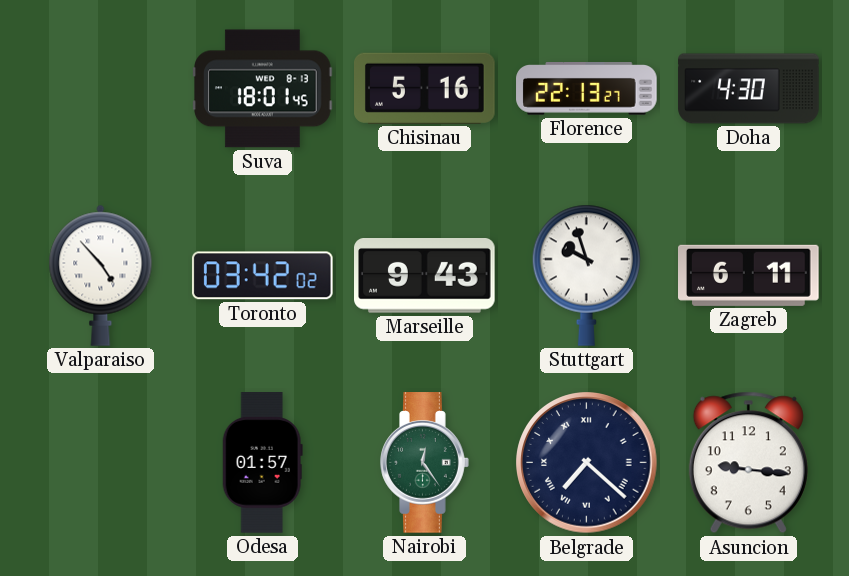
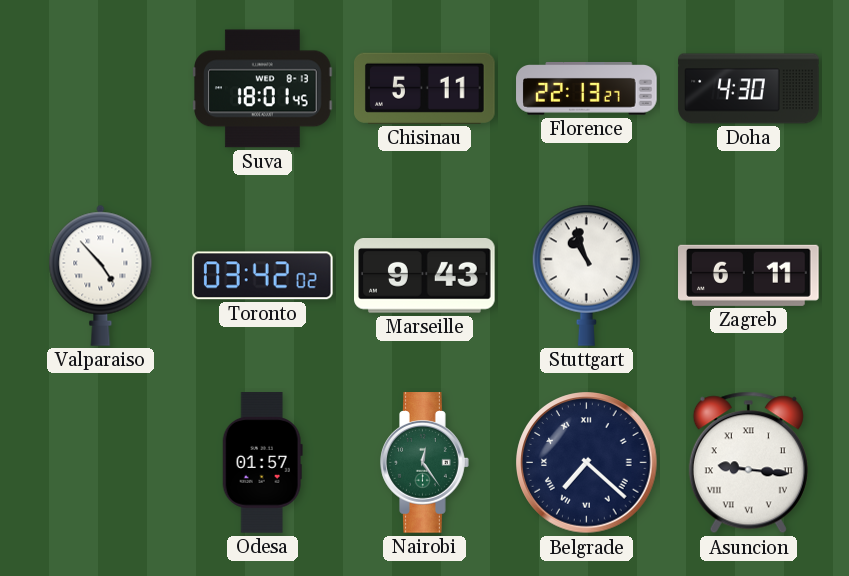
Chisinau: 5:16 -> 5:11 (425, 88)
Stuttgart: 9:57 -> 10:57 (586, 275)
Asuncion numerals: Arabic -> Roman (748, 463)
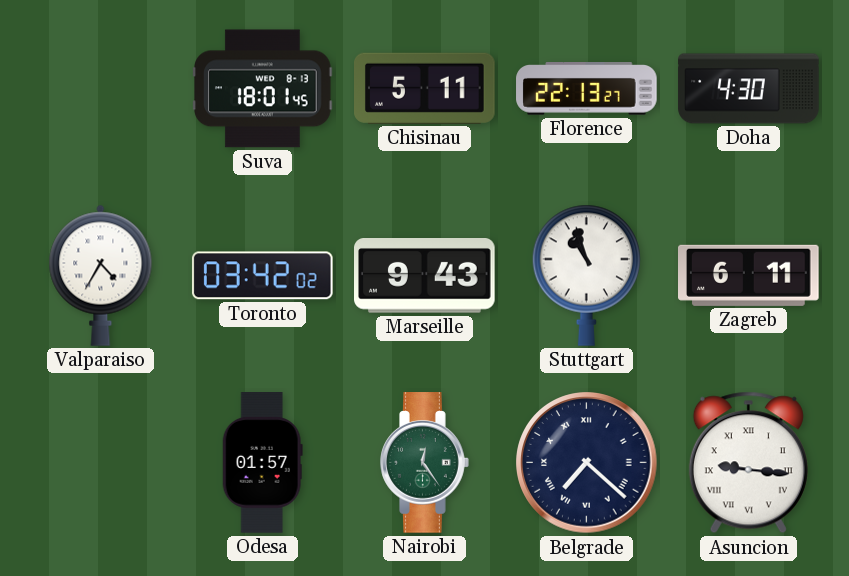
Valparaiso: 4:53 -> 4:35 (101, 275)
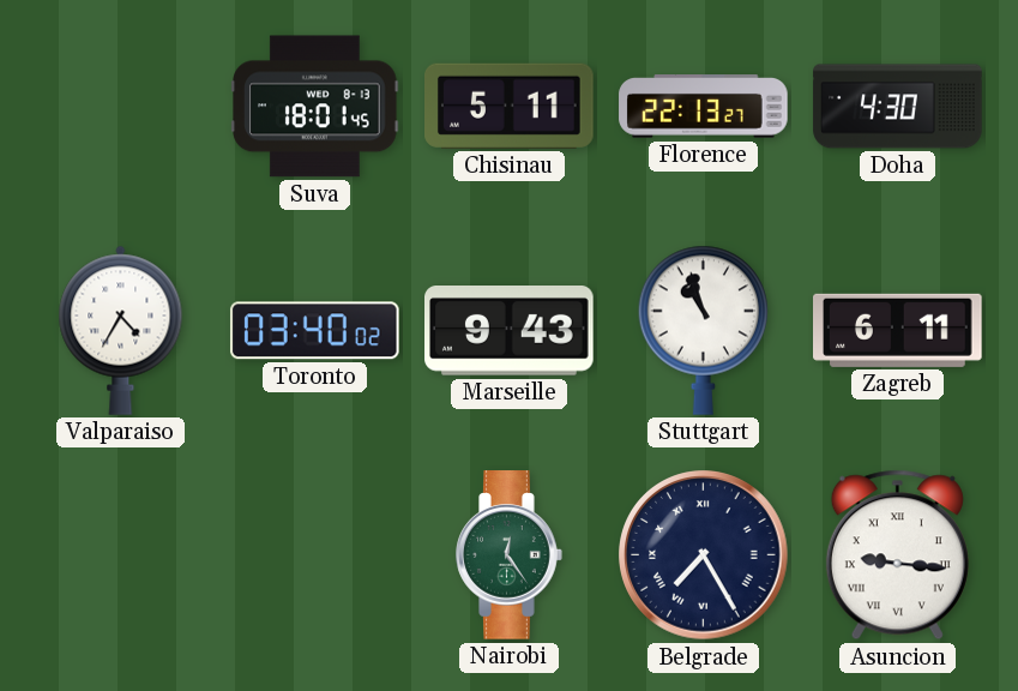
Toronto: 03:42 -> 03:40 (314, 331)
Odesa: 01:57 -> none (262, 463)
Belgrade: 7:22 -> 7:25 (704, 555)
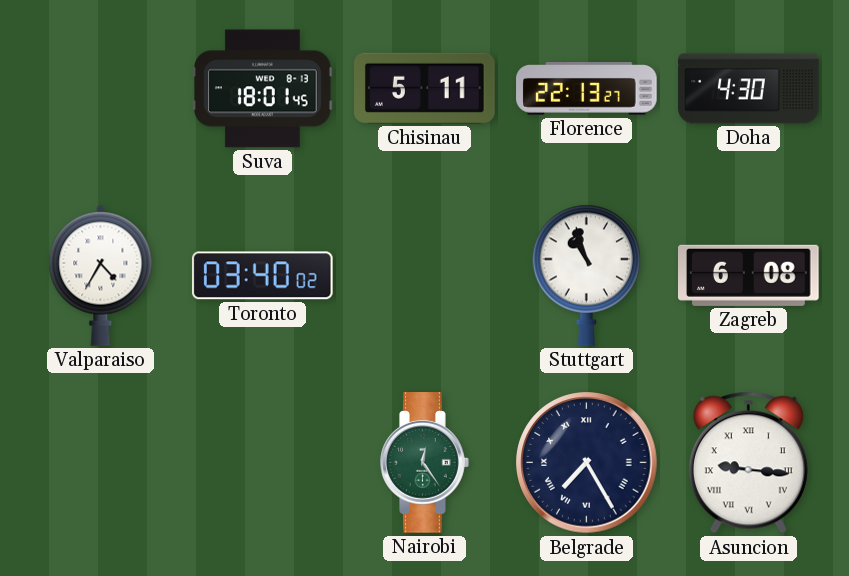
Marseille: 9:43 -> none (510, 331)
Zagreb: 6:11 -> 6:08 (749, 275)
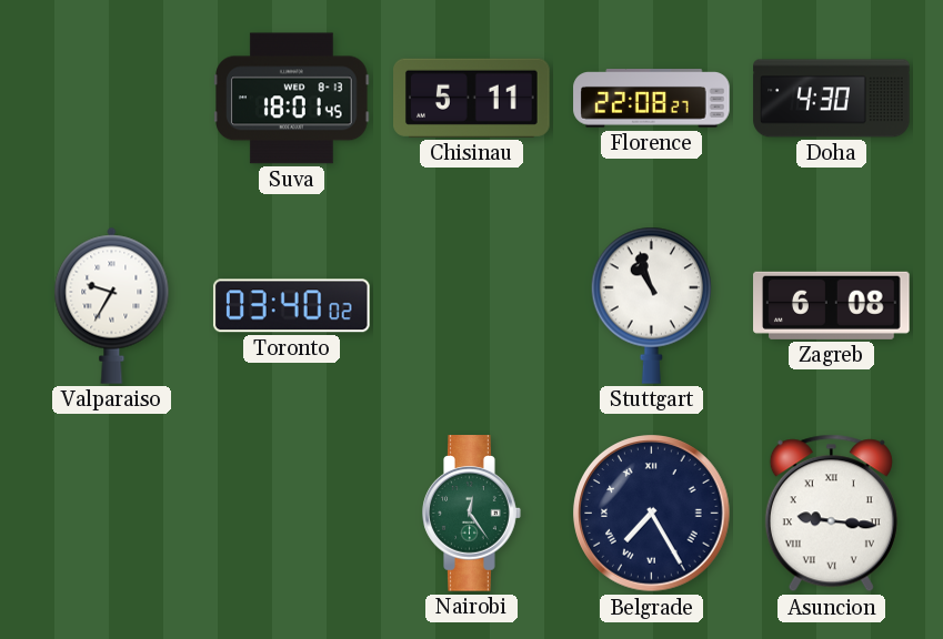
Florence: 22:13 -> 22:08 (652, 99)
Valparaiso: 4:35 -> 9:35 (112, 305)
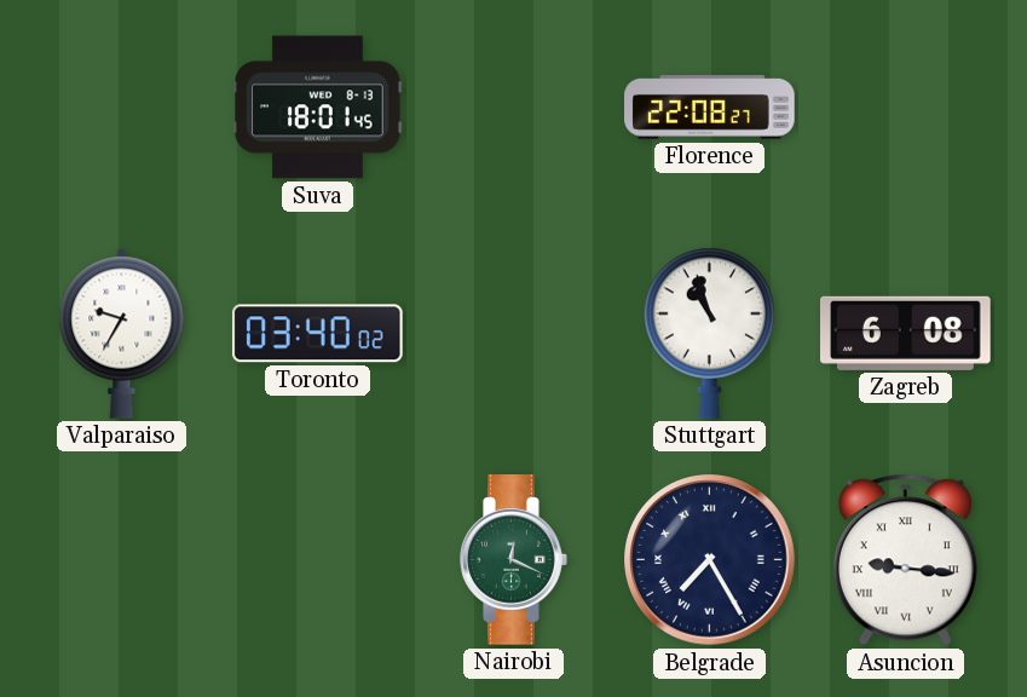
Chisinau: 5:11 -> none (472, 98)
Doha: 4:30 -> none (832, 99)
Nairobi: 12:24 -> 12:19 (514, 560)
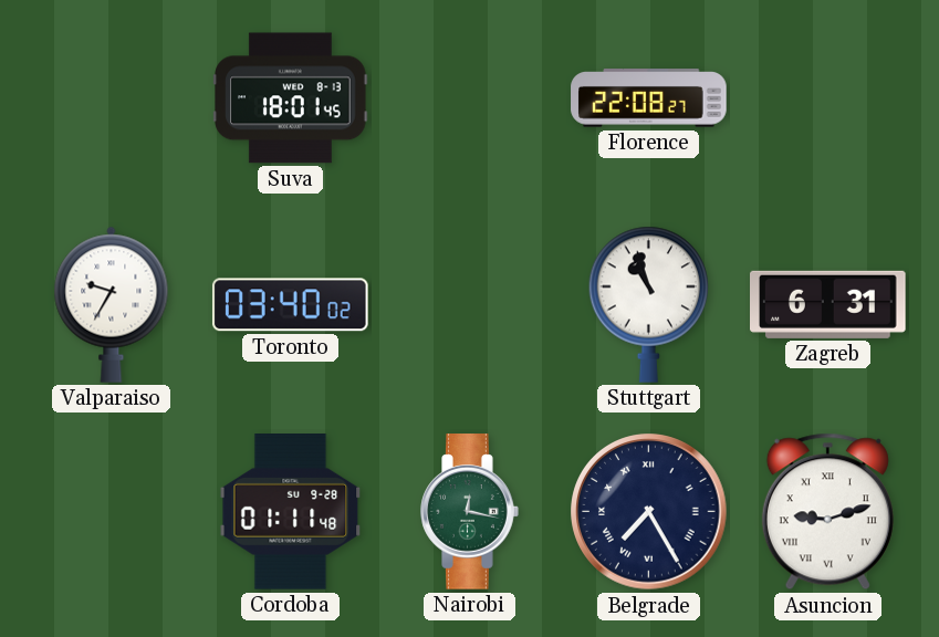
Zagreb: 6:08 -> 6:31 (828, 304)
Cordoba: none -> 01:11 (291, 512)
Nairobi: 12:19 -> 12:17 (470, 512)
Asuncion: 9:16 -> 9:12 (827, 512)
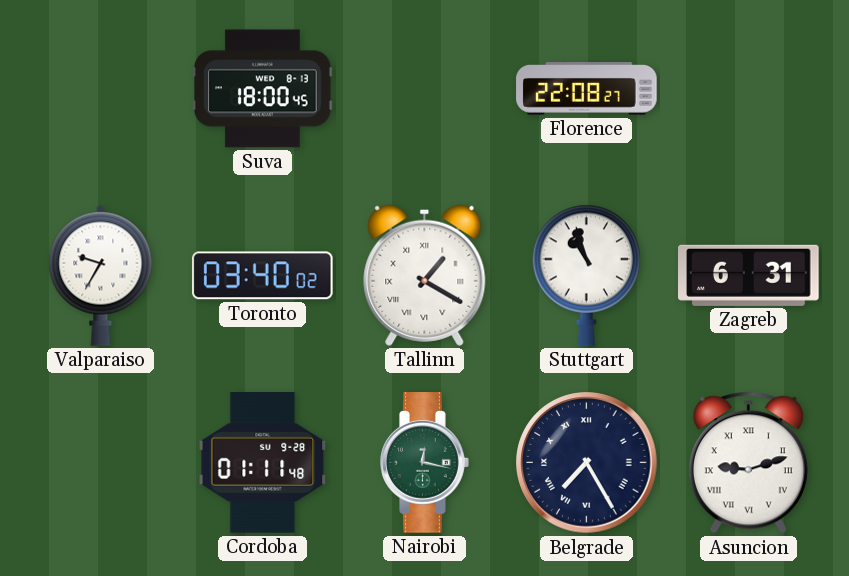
Suva: 18:01 -> 18:00 (263, 89)
Tallinn: none -> 1:20 (425, 275)
